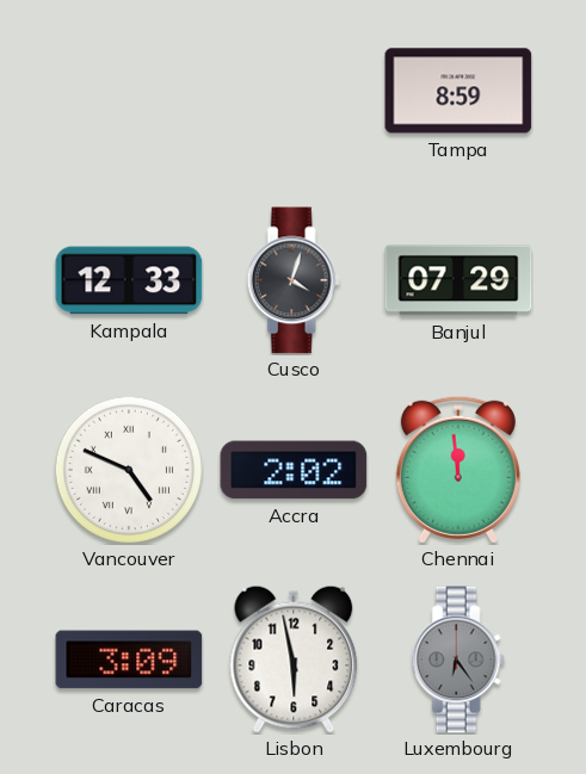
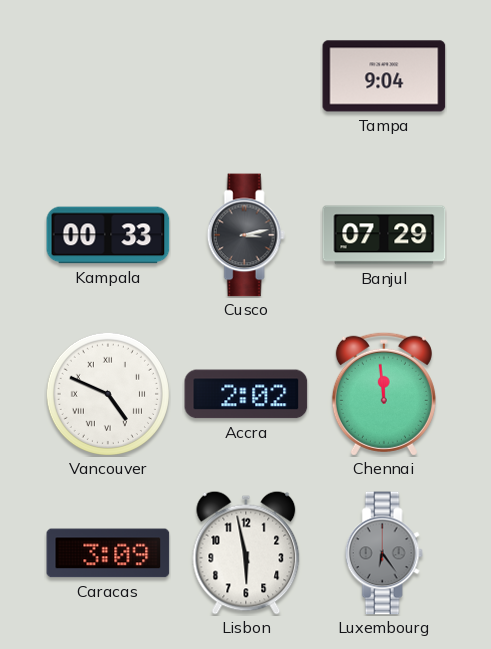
Tampa: 8:59 -> 9:04 (384, 76)
Kampala: 12:33 -> 00:33 (108, 235)
Cusco: 4:03 -> 3:13 (246, 235)
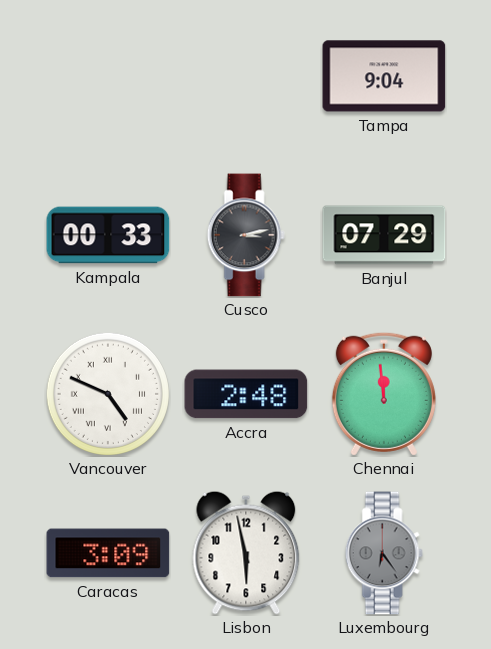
Accra: 2:02 -> 2:48 (246, 394)
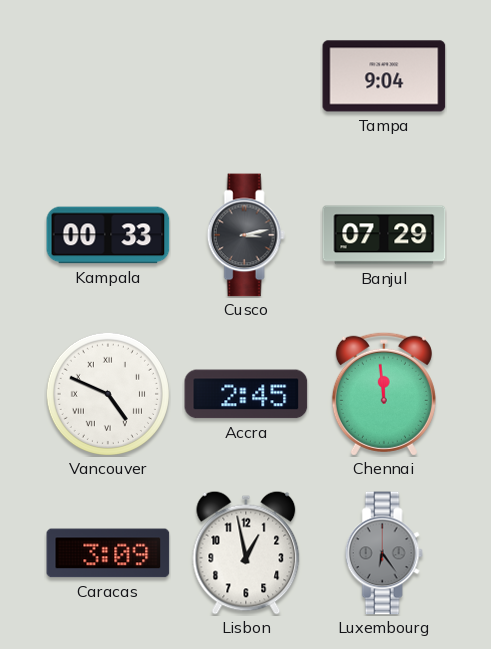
Accra: 2:48 -> 2:45 (246, 394)
Lisbon: 5:58 -> 12:58 (246, 553)
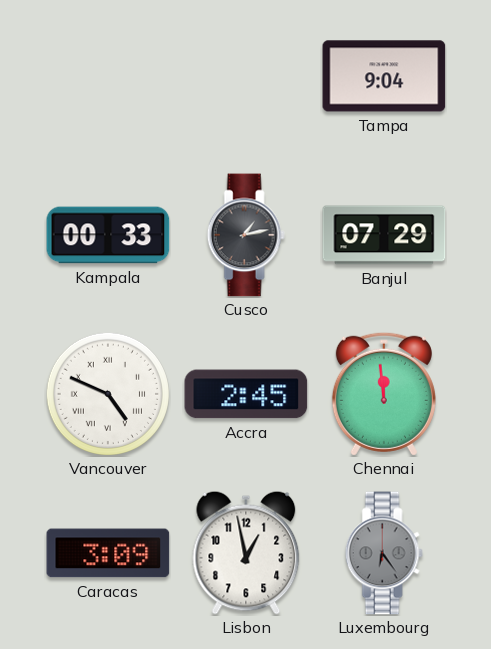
Cusco: 3:13 -> 1:13 (246, 235)
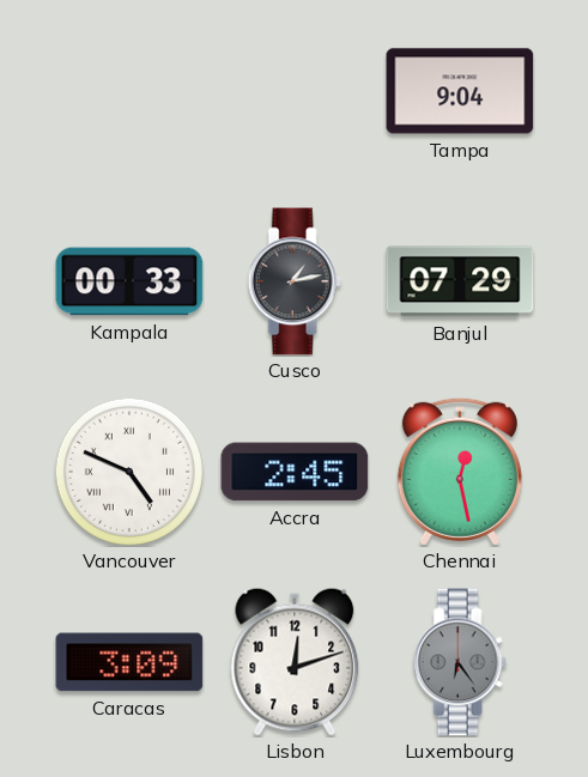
Chennai: 11:59 -> 12:28 (460, 472)
Lisbon: 12:58 -> 12:12 (295, 662)
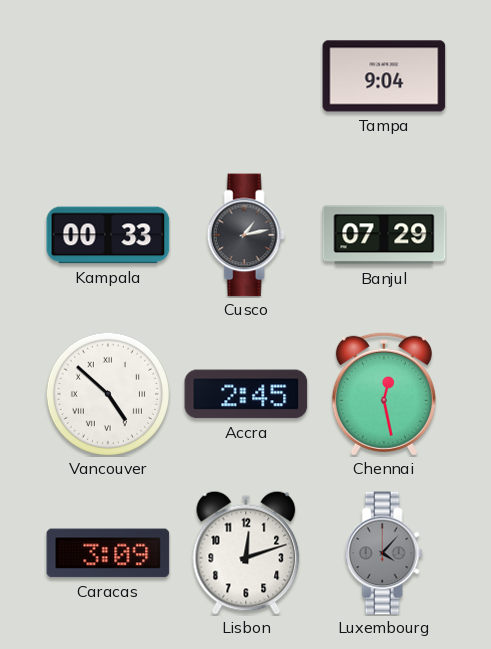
Vancouver: 4:49 -> 4:52 (108, 394)
Luxembourg: 6:24 -> 4:07 (384, 553)
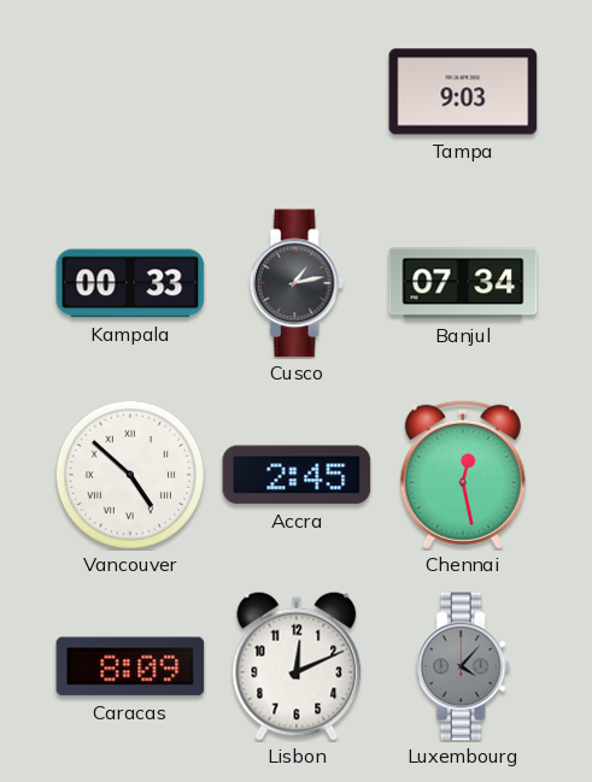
Tampa: 9:04 -> 9:03 (463, 92)
Banjul: 07:29 -> 07:34 (463, 283)
Caracas: 3:09 -> 8:09 (130, 666)
Lisbon: 12:12 -> 12:11 (297, 666)
